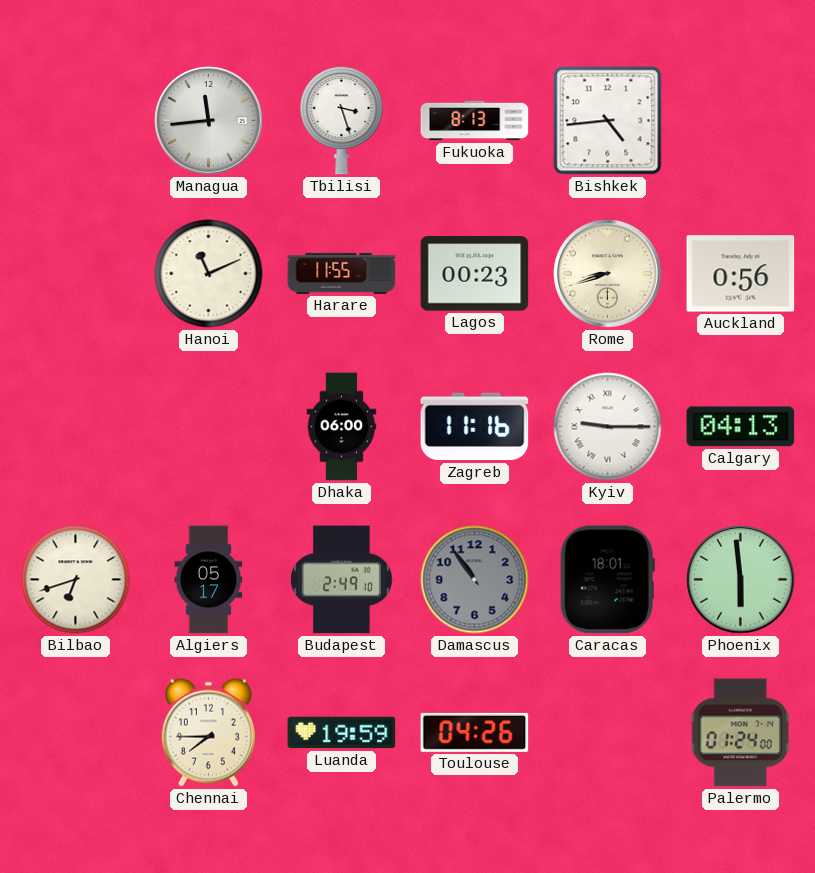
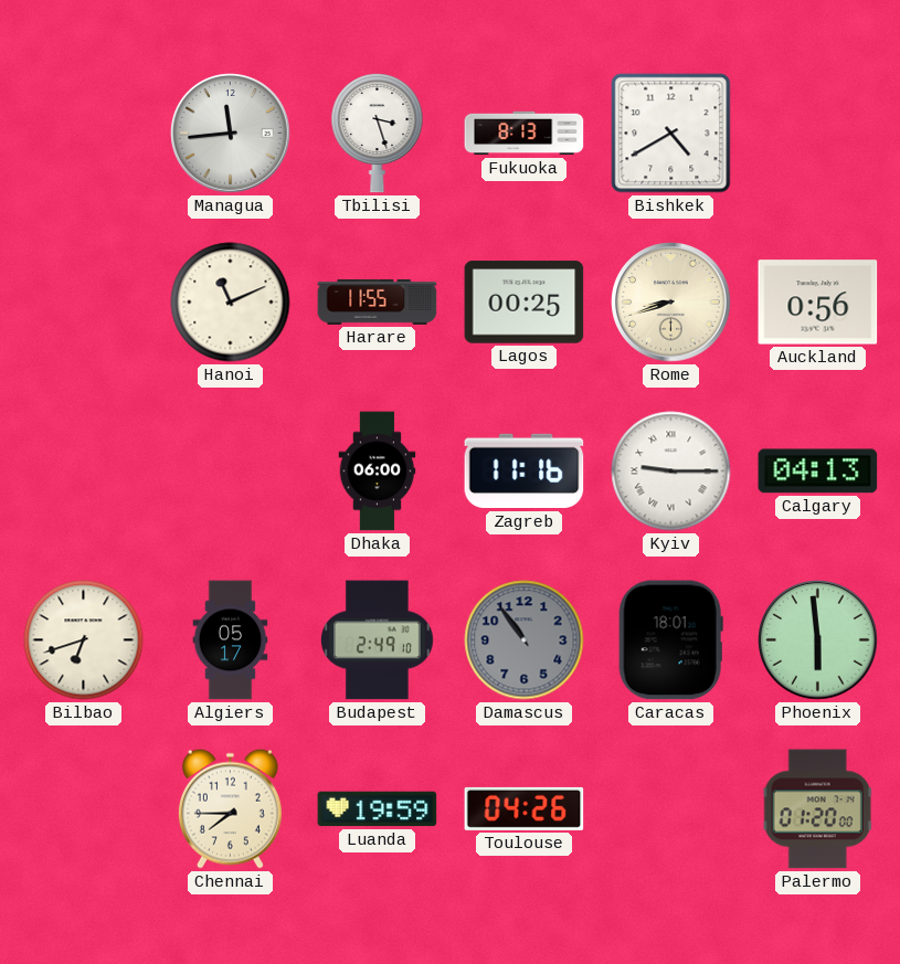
Bishkek: 4:44 -> 4:40 (671, 134)
Lagos: 00:23 -> 00:25 (525, 303)
Palermo: 01:24 -> 01:20 (818, 809)
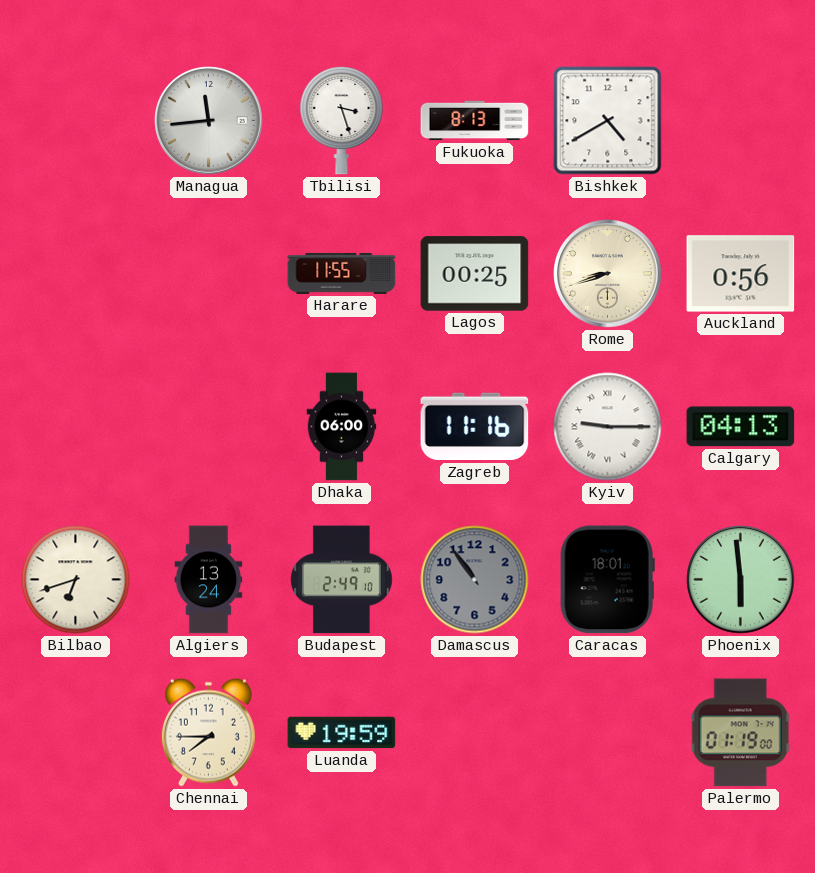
Hanoi: 11:11 -> none (231, 303)
Algiers: 05:17 -> 13:24 (209, 580)
Toulouse: 04:26 -> none (525, 808)
Palermo: 01:20 -> 01:19 (741, 733)
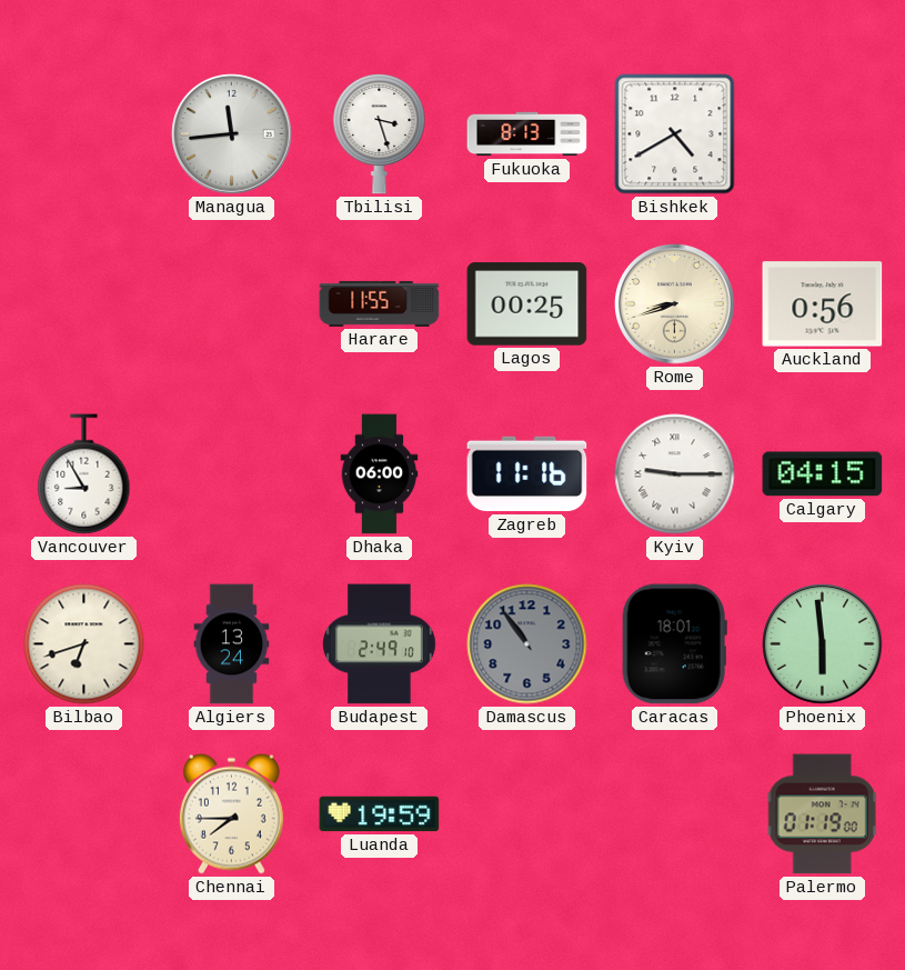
Vancouver: none -> 8:55 (84, 474)
Calgary: 04:13 -> 04:15 (823, 474)
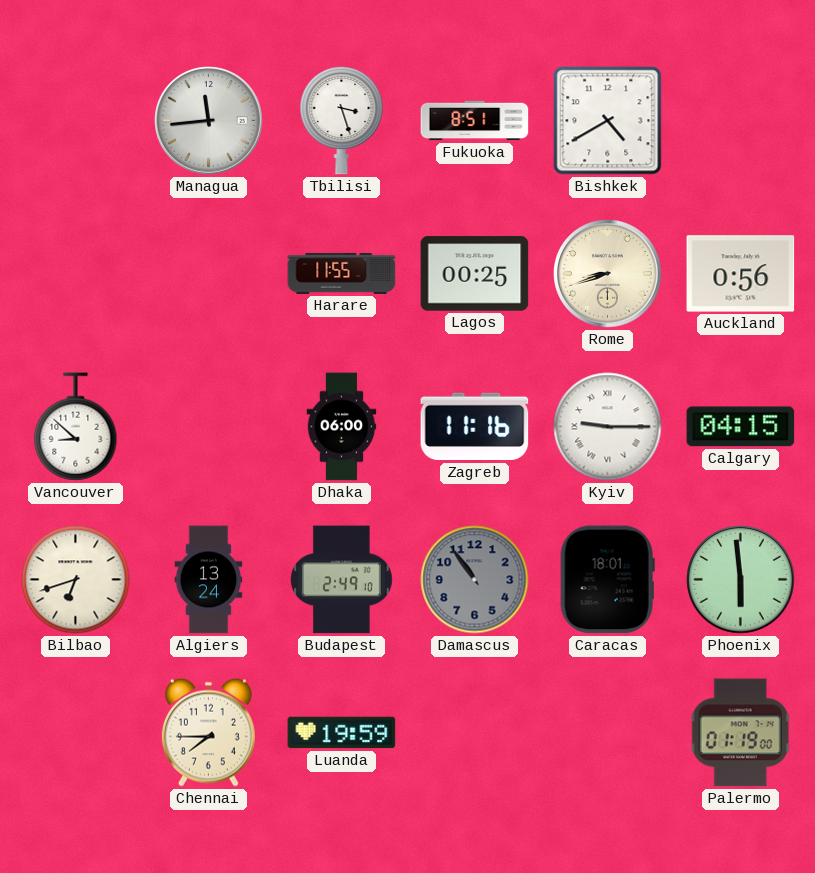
Fukuoka: 8:13 -> 8:51 (475, 121)
Vancouver: 8:55 -> 8:52 (76, 427)
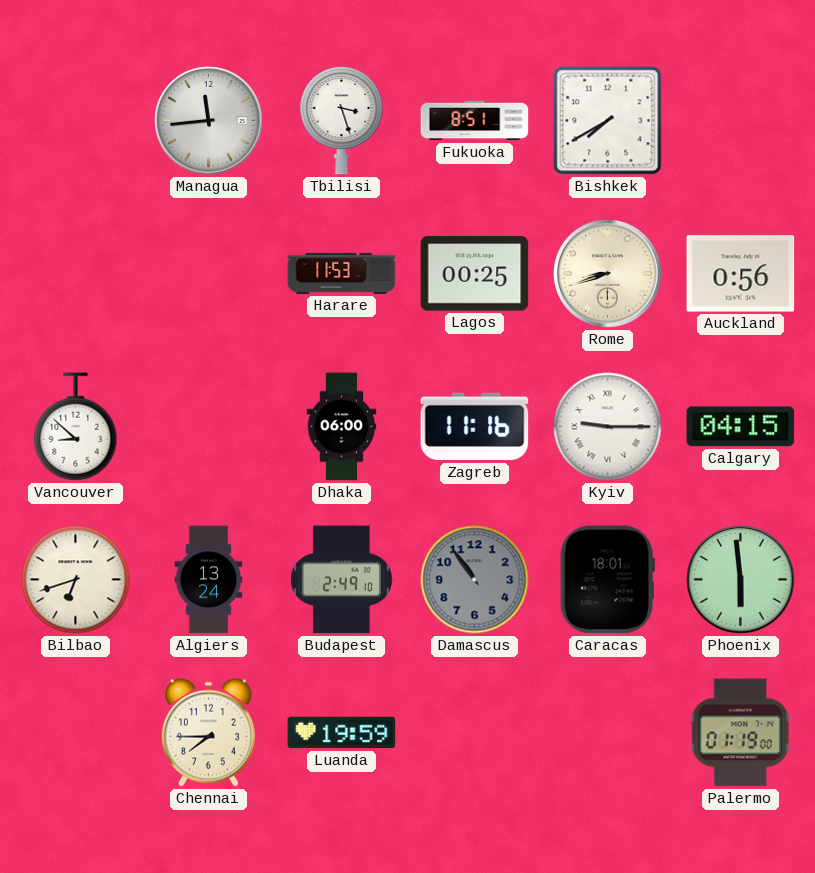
Bishkek: 4:40 -> 7:40 (608, 121)
Harare: 11:55 -> 11:53 (342, 273)
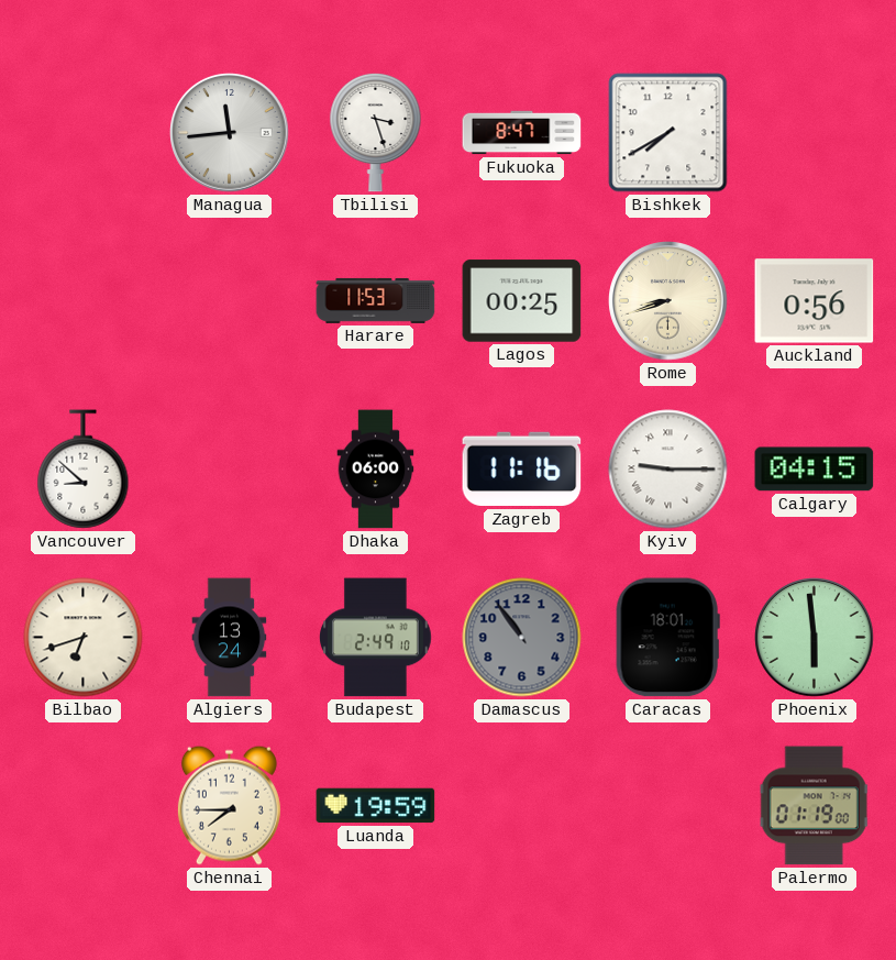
Fukuoka: 8:51 -> 8:47 (522, 133)
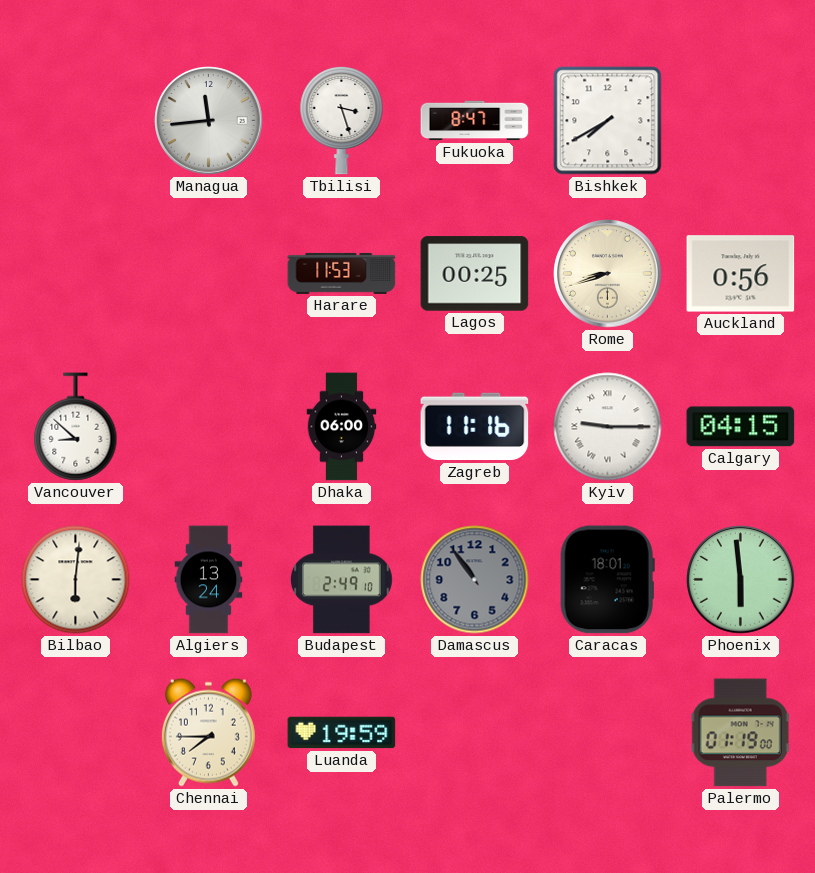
Bilbao: 6:42 -> 6:01 (76, 580)
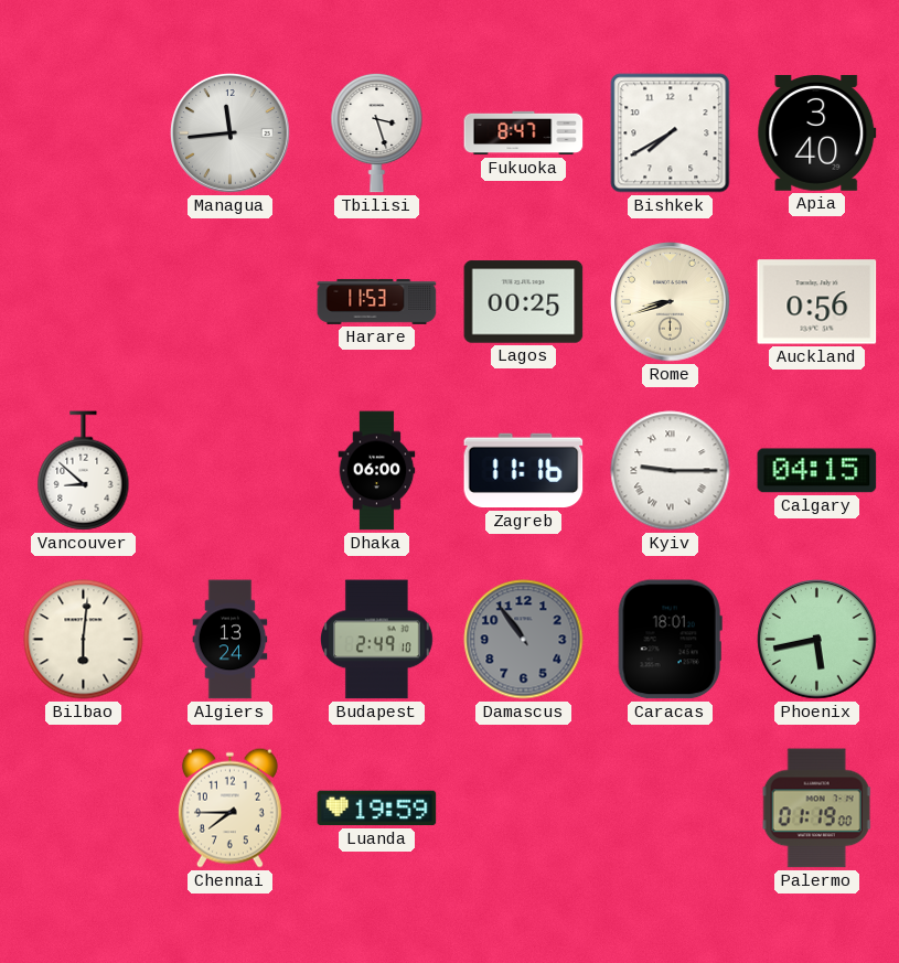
Apia: none -> 3:40 (817, 133)
Phoenix: 5:59 -> 5:43 (817, 640)
